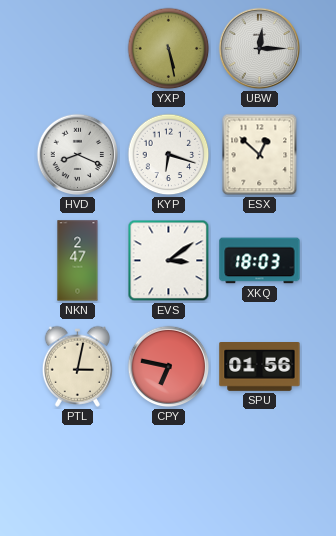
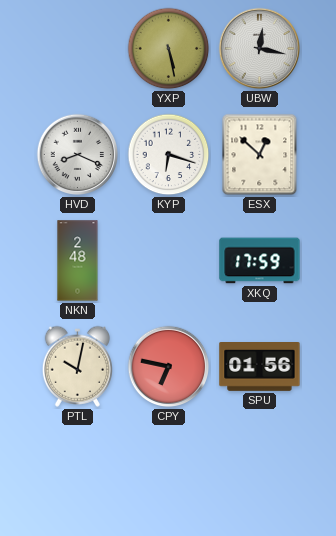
UBW: 12:15 -> 12:17 (260, 49)
NKN: 2:47 -> 2:48 (78, 261)
EVS: 3:09 -> none (169, 261)
XKQ: 18:03 -> 17:59 (260, 261)
PTL: 3:02 -> 10:02 (77, 366)
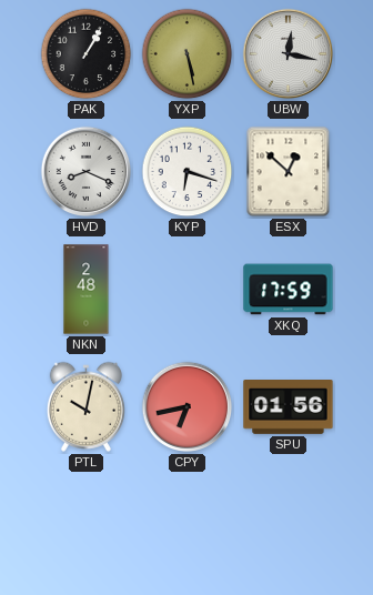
PAK: none -> 1:05 (87, 54)
CPY: 6:47 -> 6:43 (188, 407)
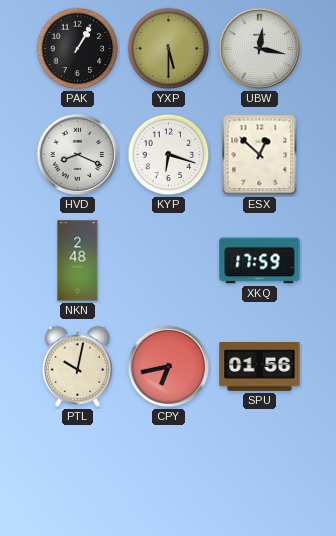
YXP: 5:28 -> 5:30 (169, 49)
